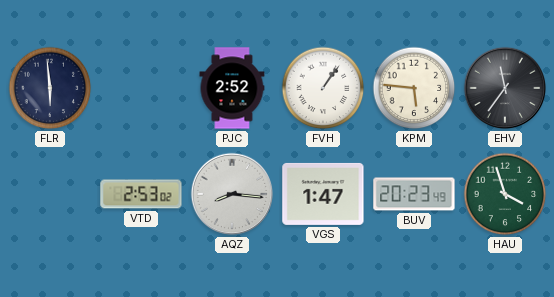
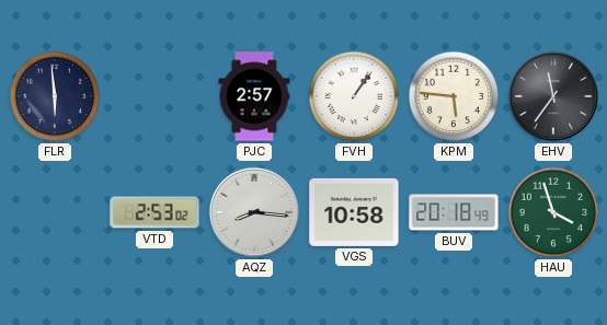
PJC: 2:52 -> 2:57 (254, 96)
VGS: 1:47 -> 10:58 (354, 212)
BUV: 20:23 -> 20:18 (454, 212)
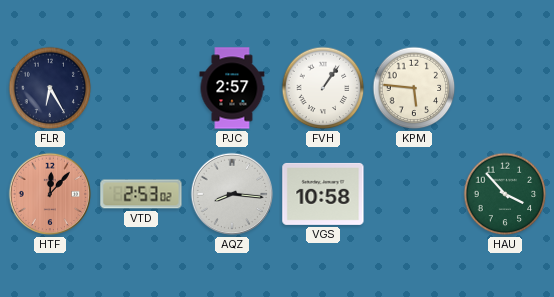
FLR: 5:59 -> 6:25 (50, 88)
EHV: 11:36 -> none (553, 96)
HTF: none -> 12:07 (50, 194)
BUV: 20:18 -> none (454, 212)
HAU: 3:57 -> 3:53 (505, 194)
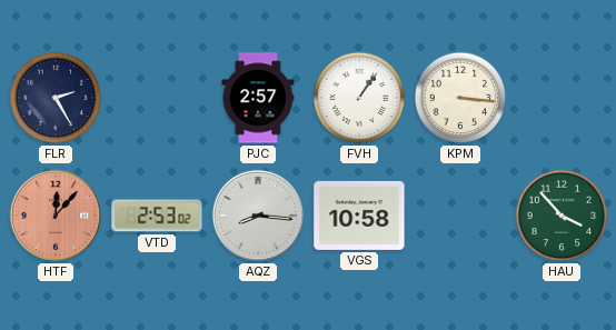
FLR: 6:25 -> 2:25 (56, 98)
KPM: 5:46 -> 3:16 (460, 98)
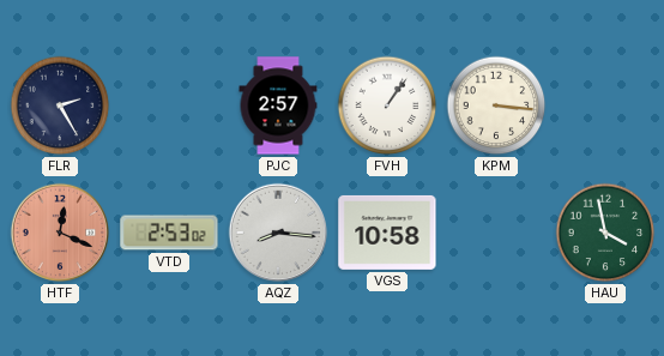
HTF: 12:07 -> 12:19 (60, 233)
HAU: 3:53 -> 3:58 (605, 233)
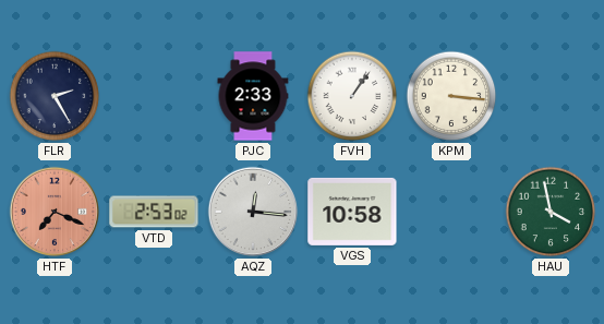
PJC: 2:57 -> 2:33 (253, 96)
HTF: 12:19 -> 7:19 (55, 212)
AQZ: 8:16 -> 12:16 (253, 212)
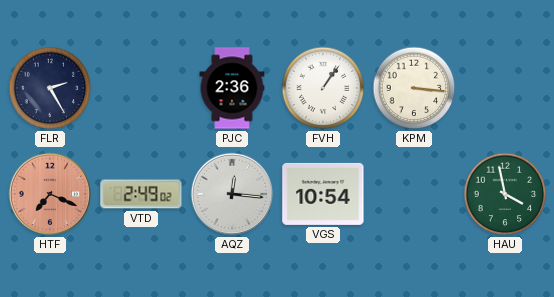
PJC: 2:33 -> 2:36 (232, 88)
VTD: 2:53 -> 2:49 (141, 194)
VGS: 10:58 -> 10:54 (323, 194)
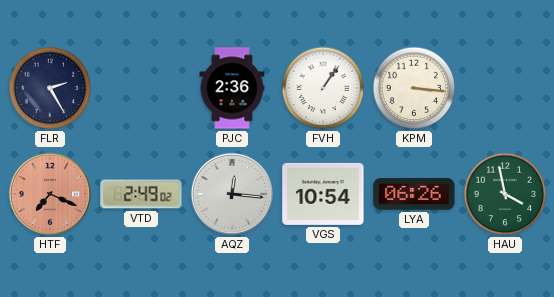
LYA: none -> 06:26 (414, 194)
